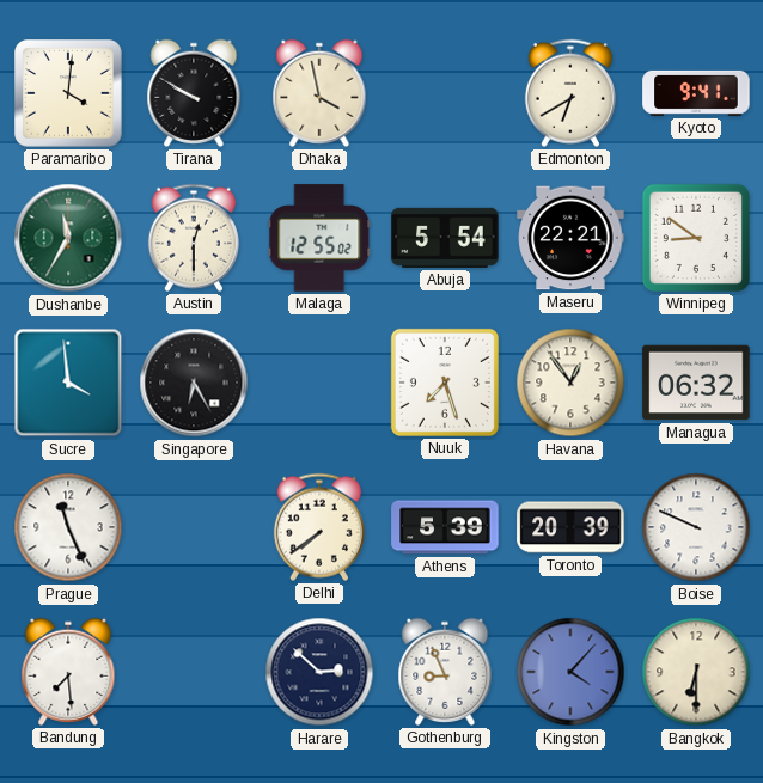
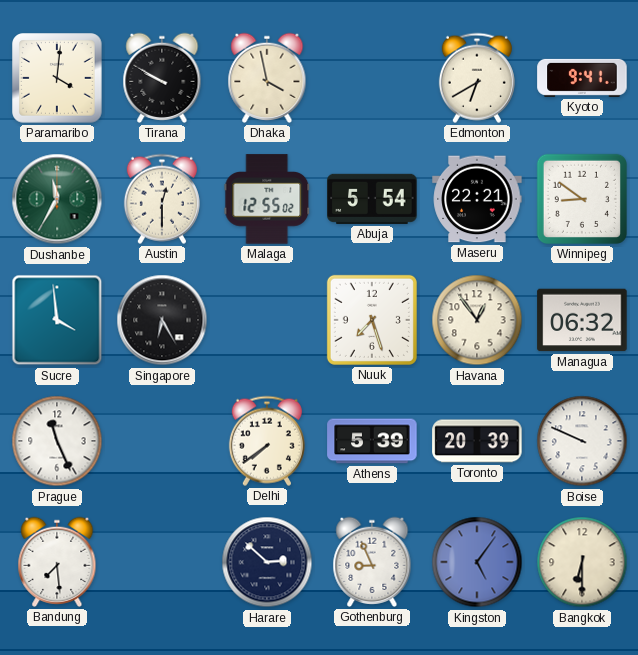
Kingston: 4:07 -> 5:06 (477, 562)
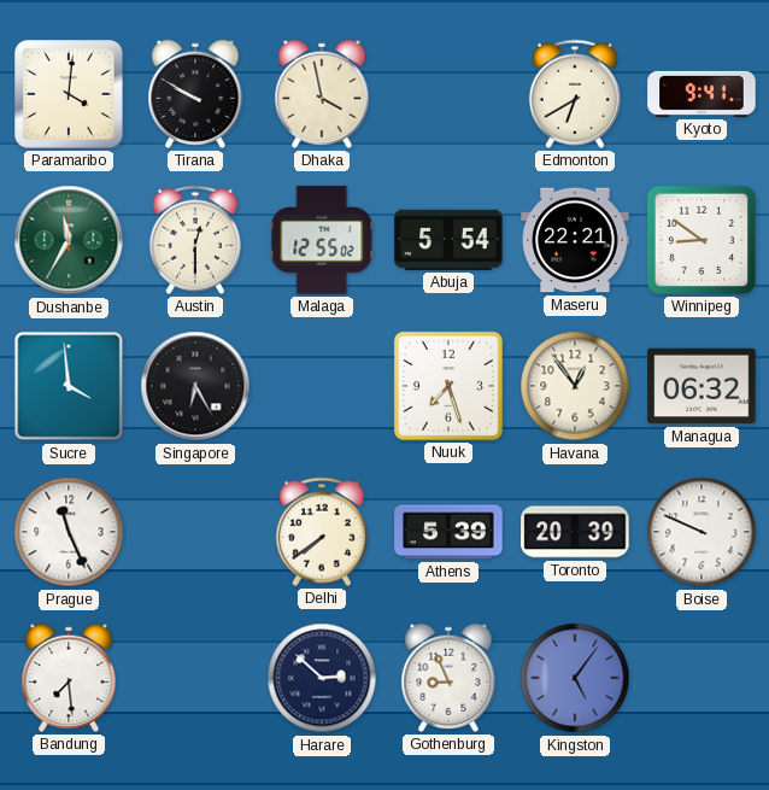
Bangkok: 6:30 -> none (582, 562)
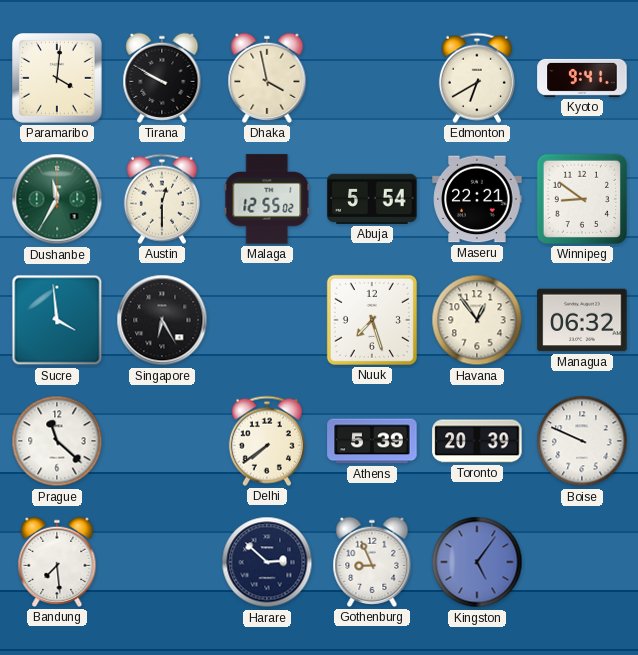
Prague: 11:26 -> 11:22 (57, 441)
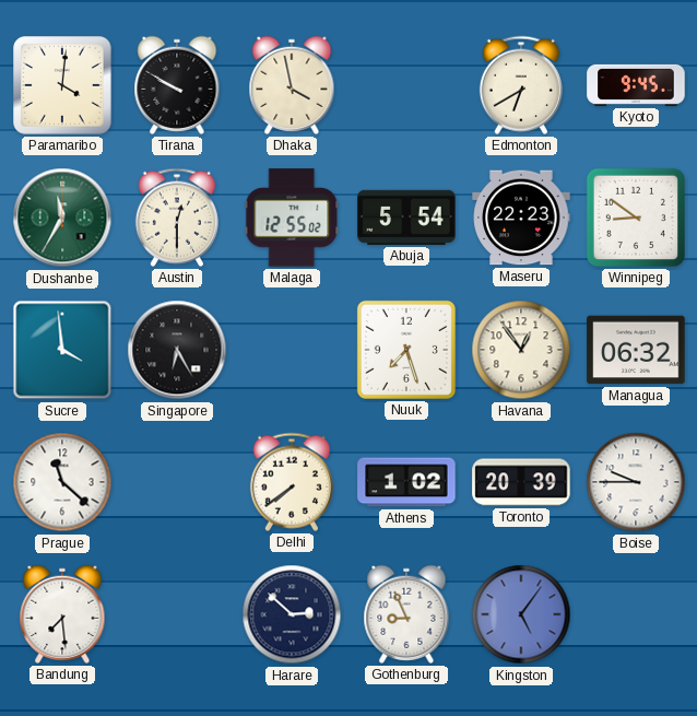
Kyoto: 9:41 -> 9:45 (636, 85)
Maseru: 22:21 -> 22:23 (521, 218)
Athens: 5:39 -> 1:02 (406, 482)
Boise: 9:49 -> 9:45 (636, 482)
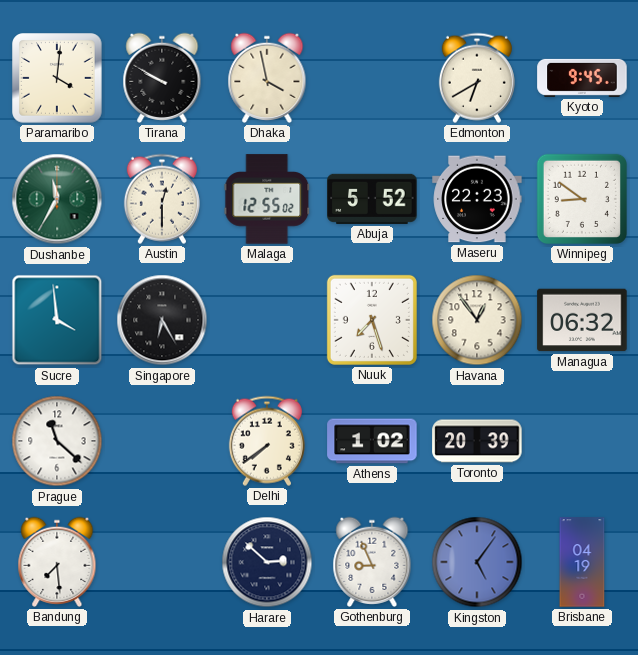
Abuja: 5:54 -> 5:52 (372, 199)
Boise: 9:45 -> none (636, 482)
Brisbane: none -> 04:19 (582, 562)
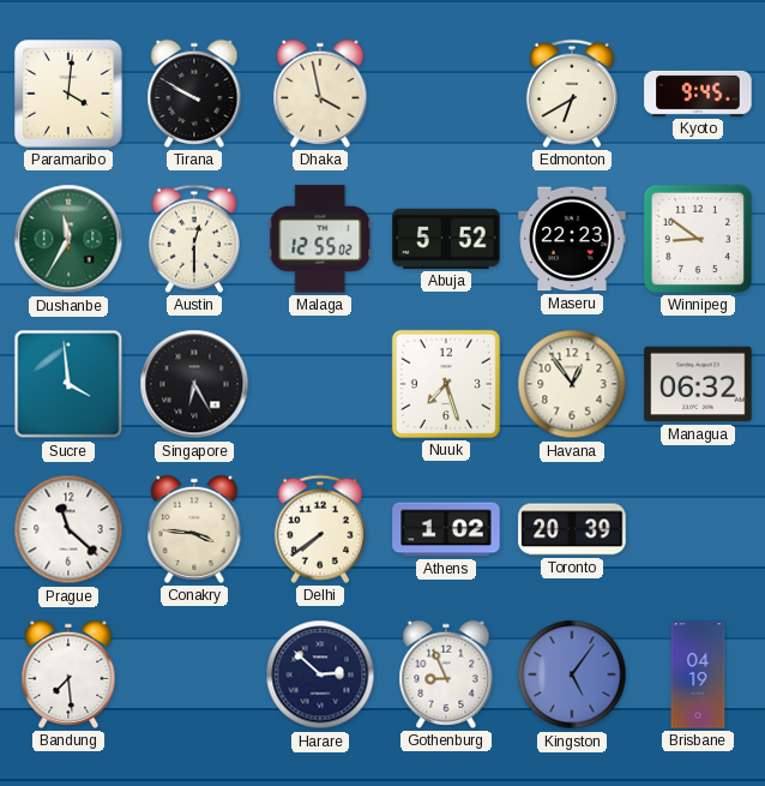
Conakry: none -> 3:46 (194, 529)
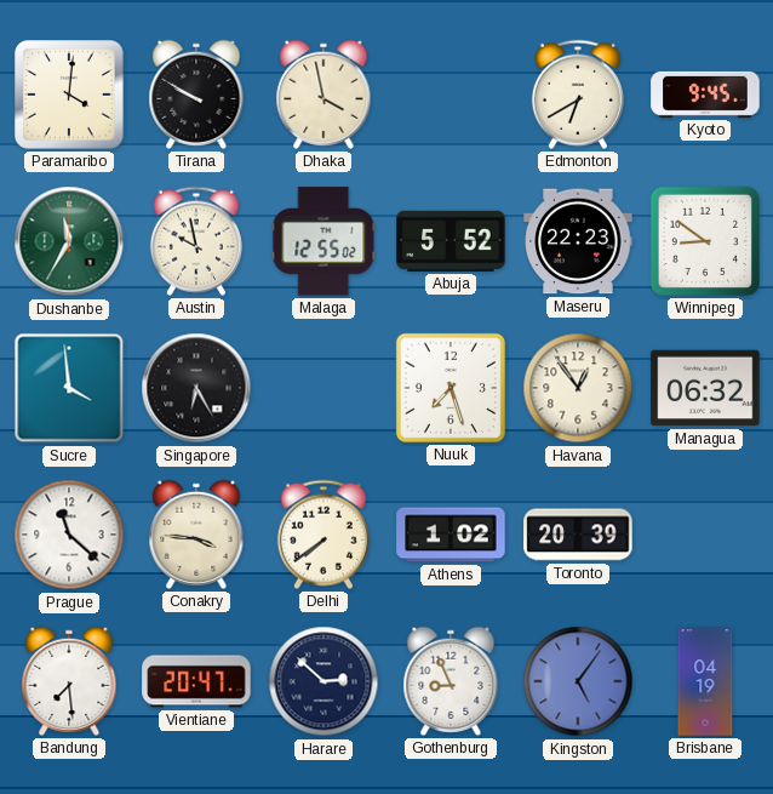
Austin: 12:30 -> 9:58 (196, 241)
Vientiane: none -> 20:47 (196, 681)
